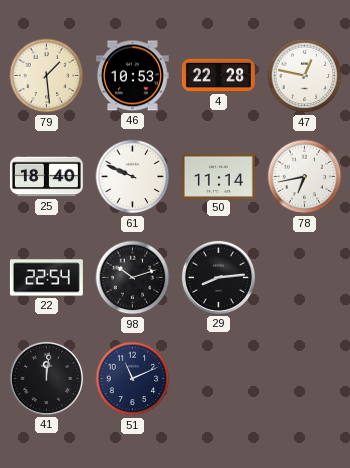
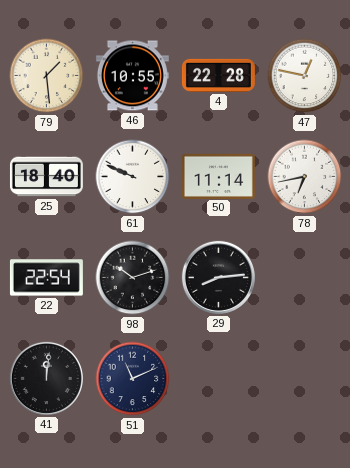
46: 10:53 -> 10:55 (132, 76)
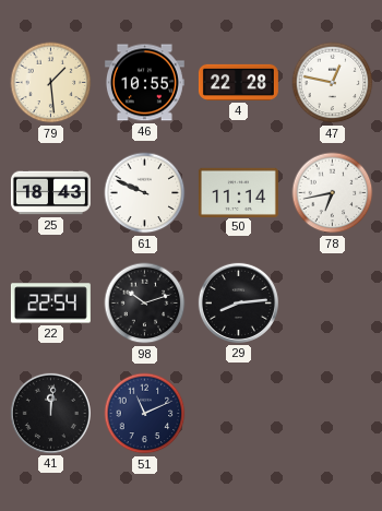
25: 18:40 -> 18:43 (50, 193)
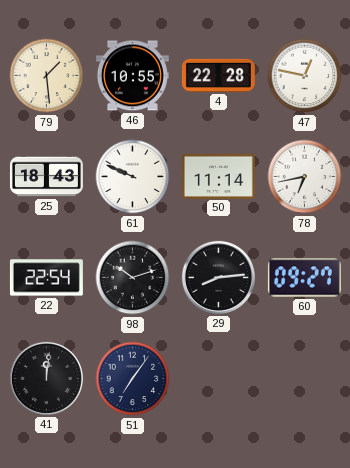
60: none -> 09:27 (304, 278)
51: 11:11 -> 7:06 (133, 379)
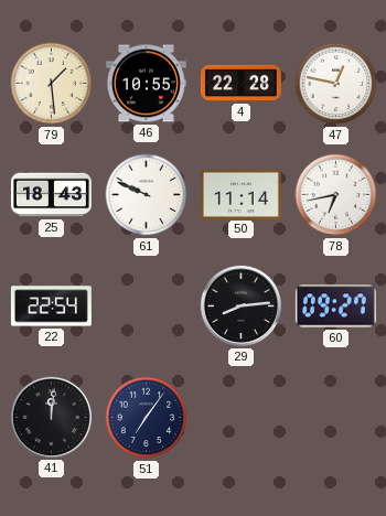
98: 10:12 -> none (133, 278)
